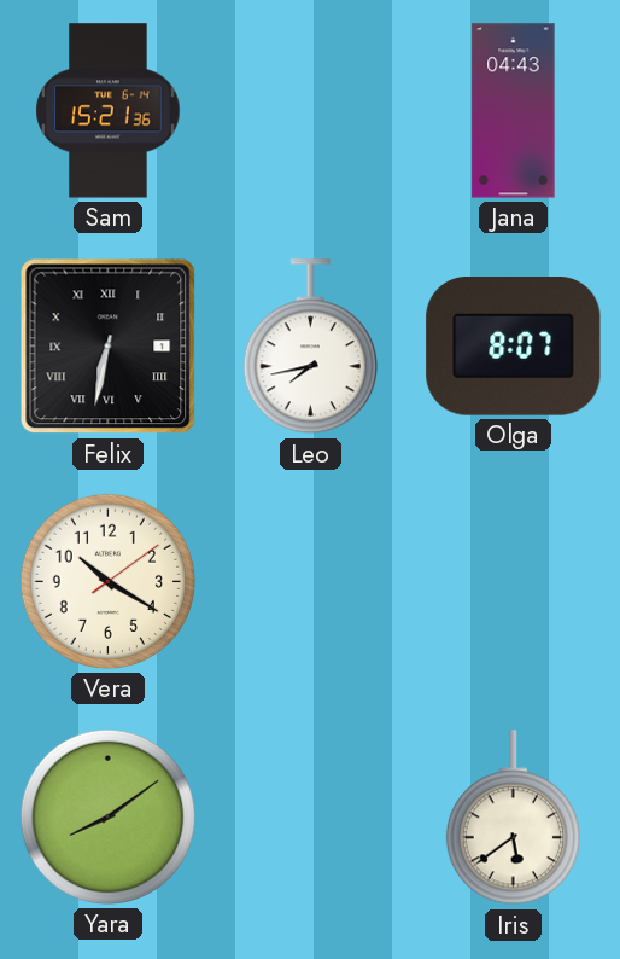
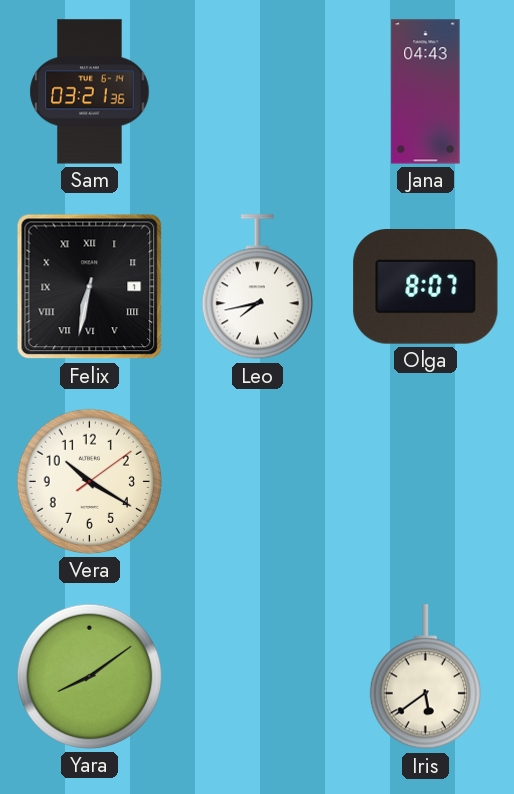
Sam: 15:21 -> 03:21 (90, 92)
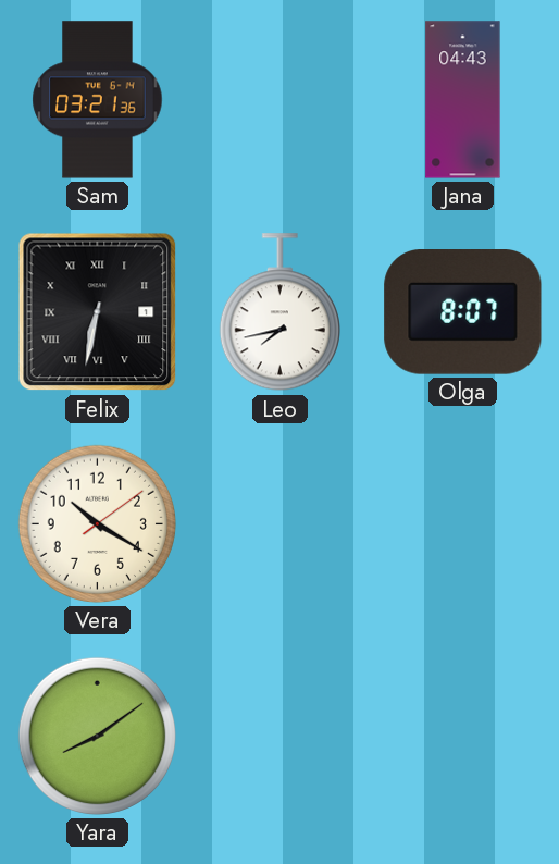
Iris: 5:39 -> none (425, 677)
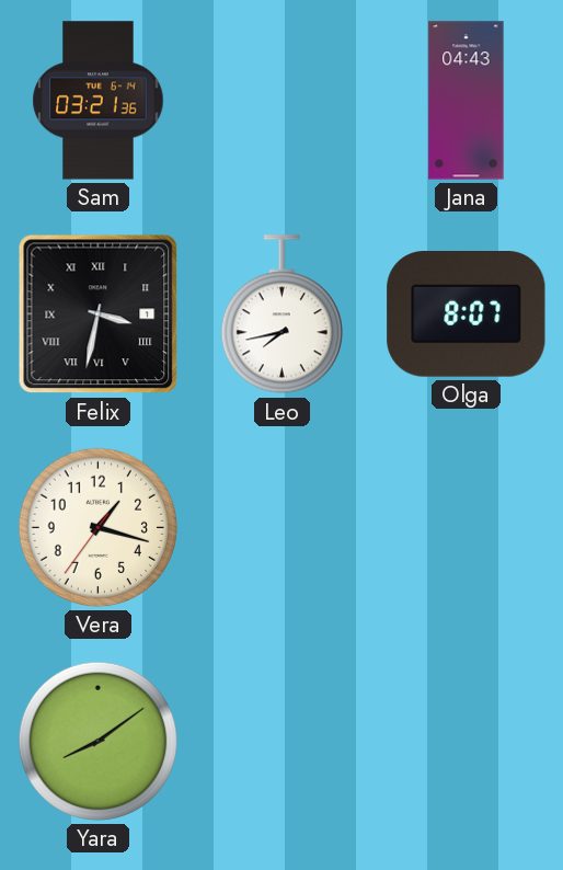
Felix: 6:32 -> 3:32 (99, 314)
Vera: 10:20 -> 1:17 (97, 527)
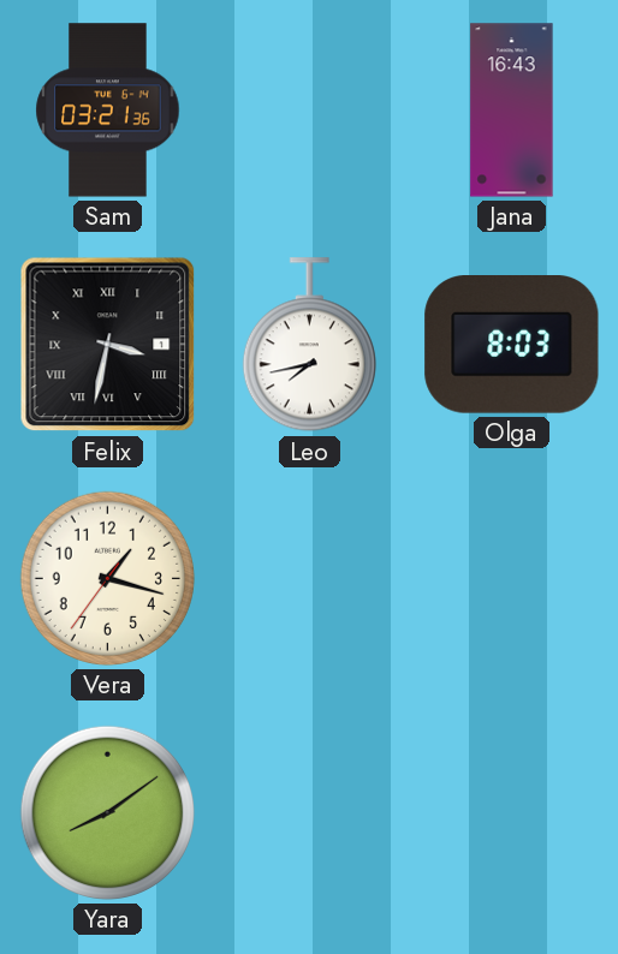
Jana: 04:43 -> 16:43 (512, 111)
Olga: 8:07 -> 8:03 (512, 345)
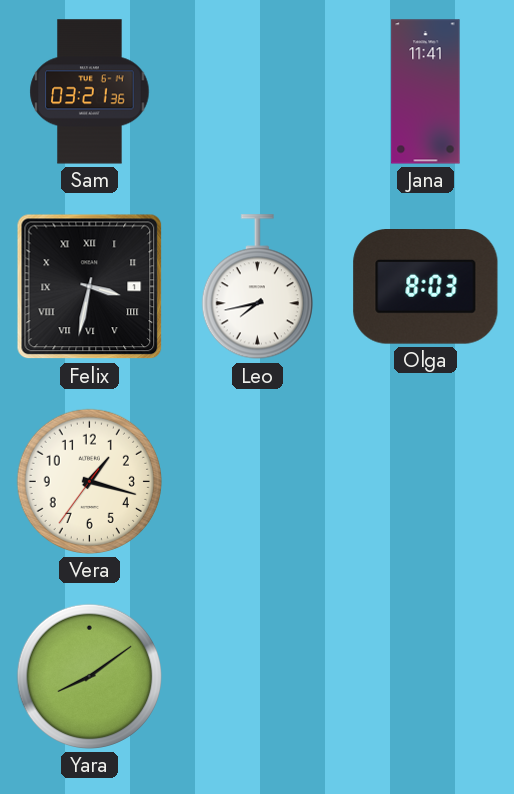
Jana: 16:43 -> 11:41 (426, 92)
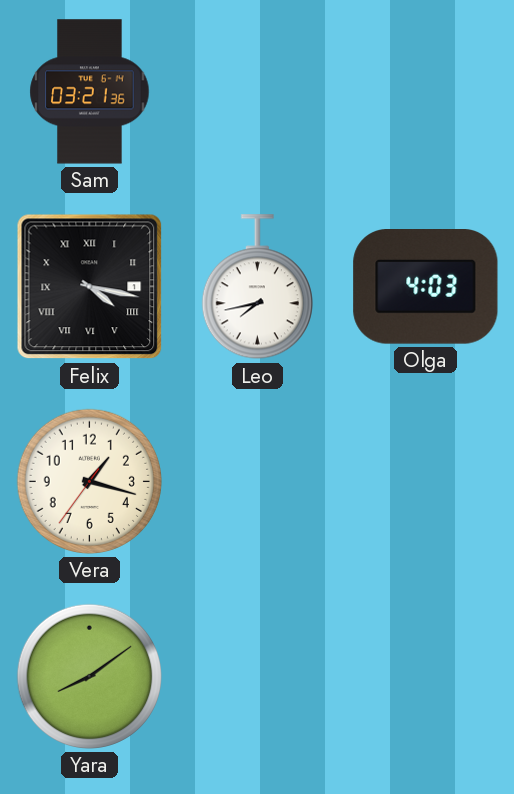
Jana: 11:41 -> none (426, 92)
Felix: 3:32 -> 4:17 (90, 287)
Olga: 8:03 -> 4:03 (426, 287)
